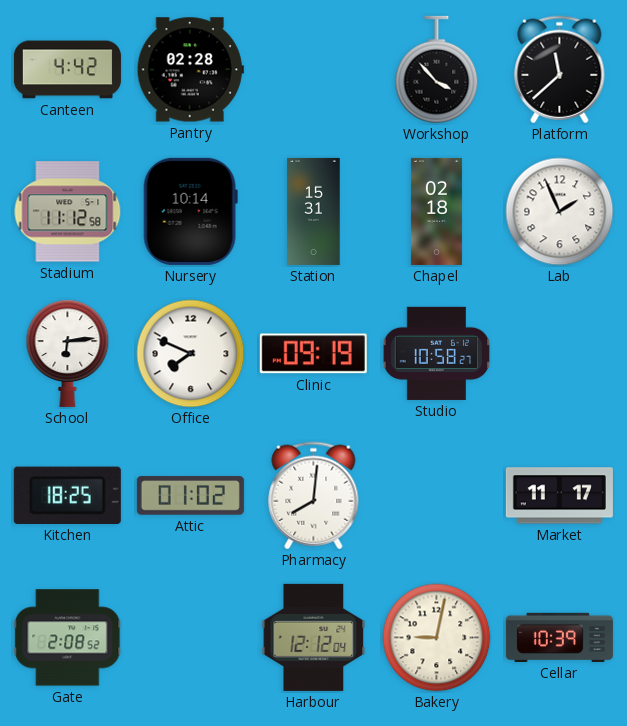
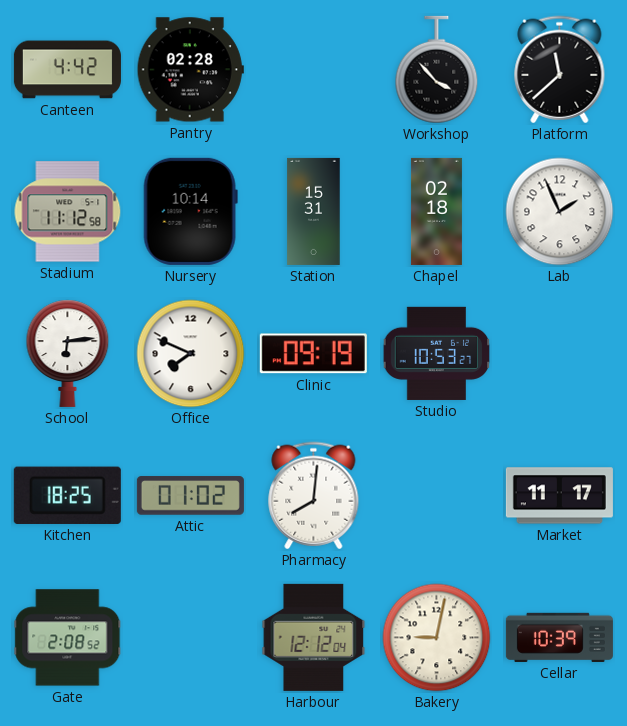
Studio: 10:58 -> 10:53 (437, 353)
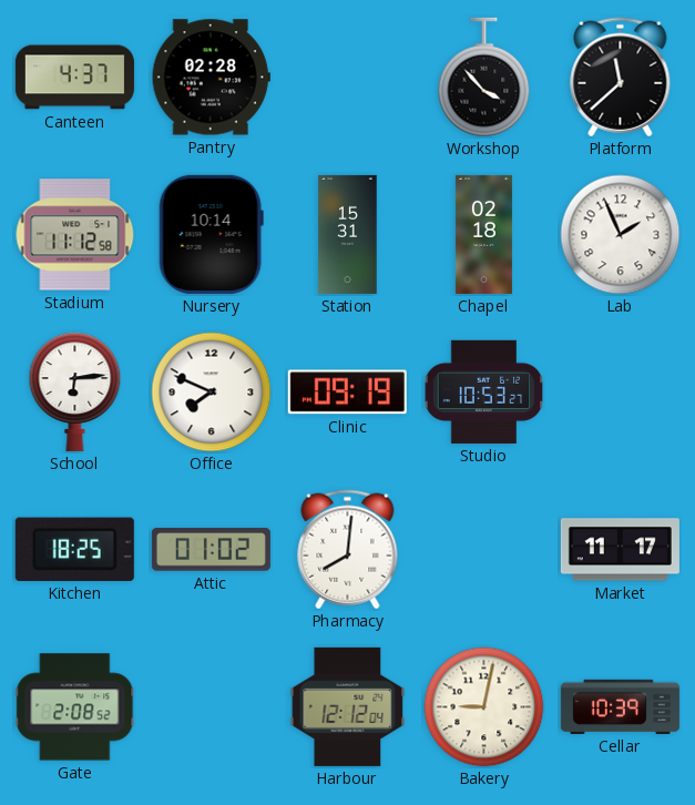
Canteen: 4:42 -> 4:37 (74, 78)
